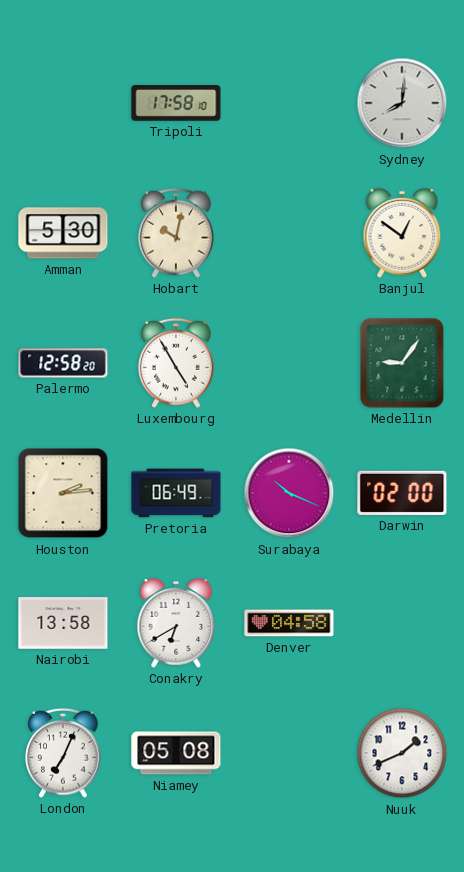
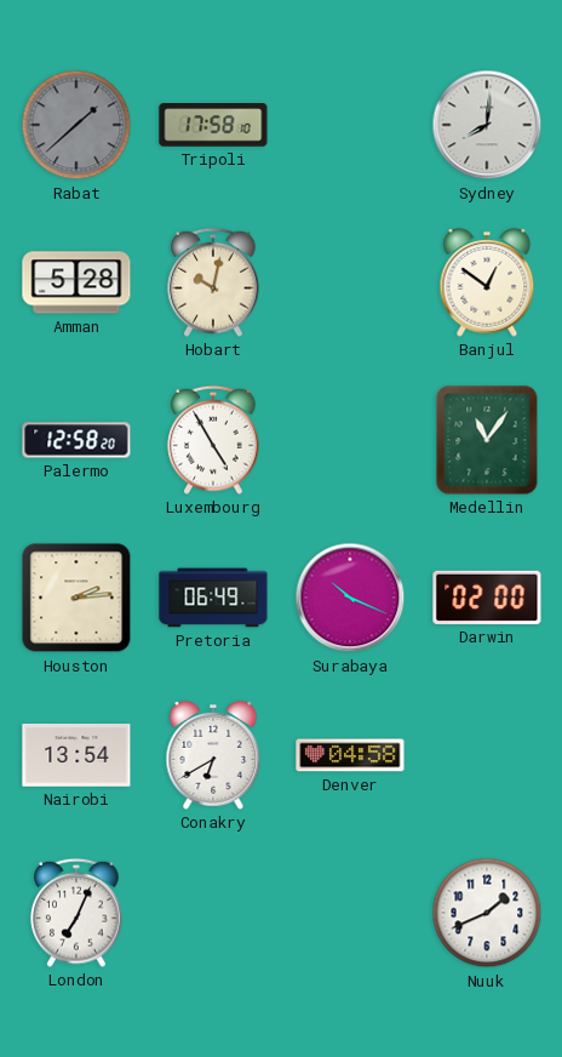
Rabat: none -> 1:38 (76, 125)
Amman: 5:30 -> 5:28 (76, 282)
Medellin: 9:06 -> 11:06 (487, 440)
Nairobi: 13:58 -> 13:54 (76, 756)
Niamey: 05:08 -> none (176, 753)
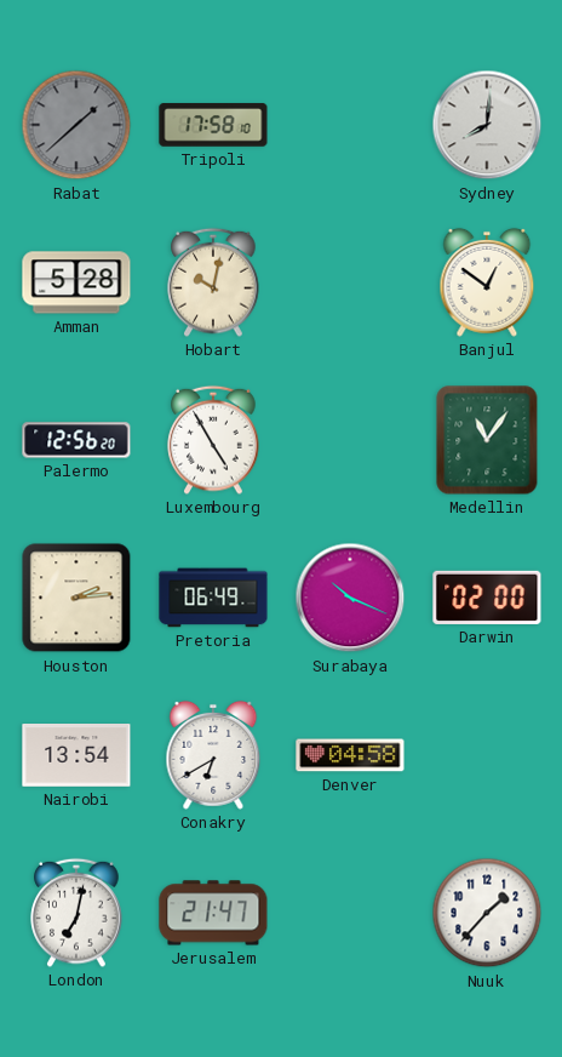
Palermo: 12:58 -> 12:56 (76, 440)
London: 7:04 -> 7:02 (76, 913)
Jerusalem: none -> 21:47 (213, 913)
Nuuk: 1:41 -> 1:37 (487, 913)
